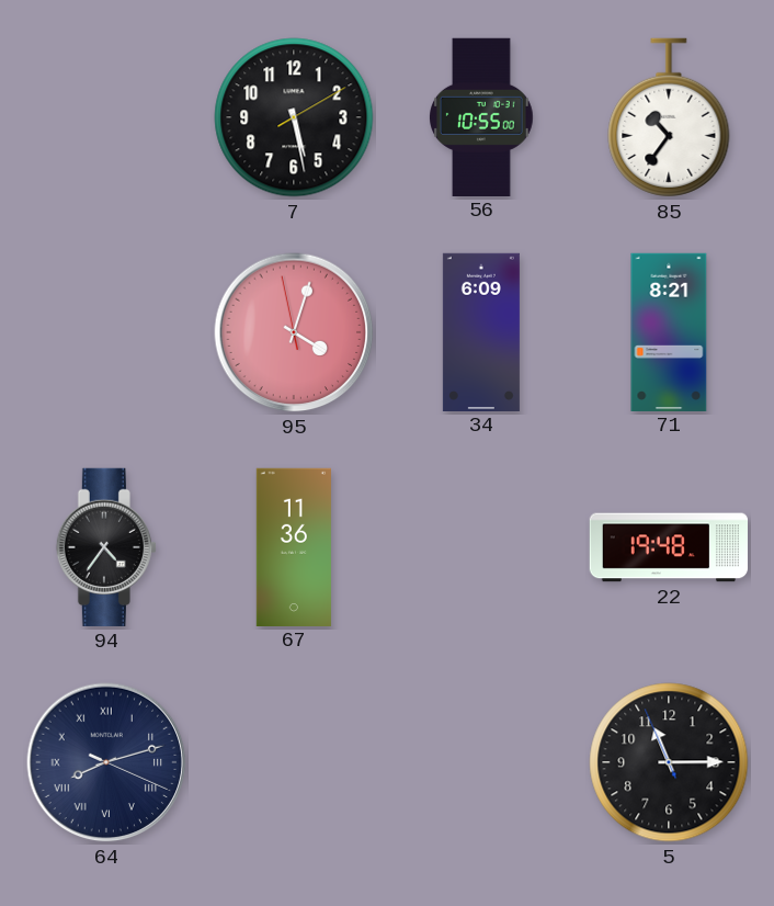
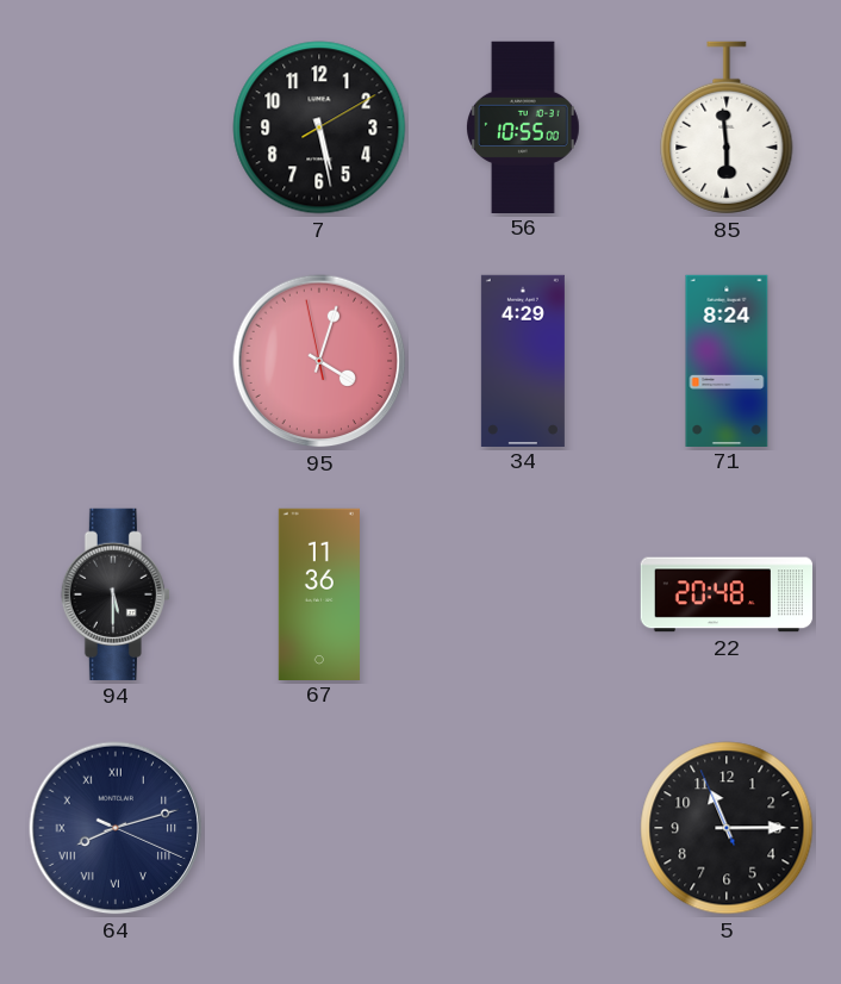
85: 10:36 -> 5:59 (727, 127)
34: 6:09 -> 4:29 (523, 360)
71: 8:21 -> 8:24 (727, 360)
94: 4:36 -> 5:30 (116, 594)
22: 19:48 -> 20:48 (725, 594)
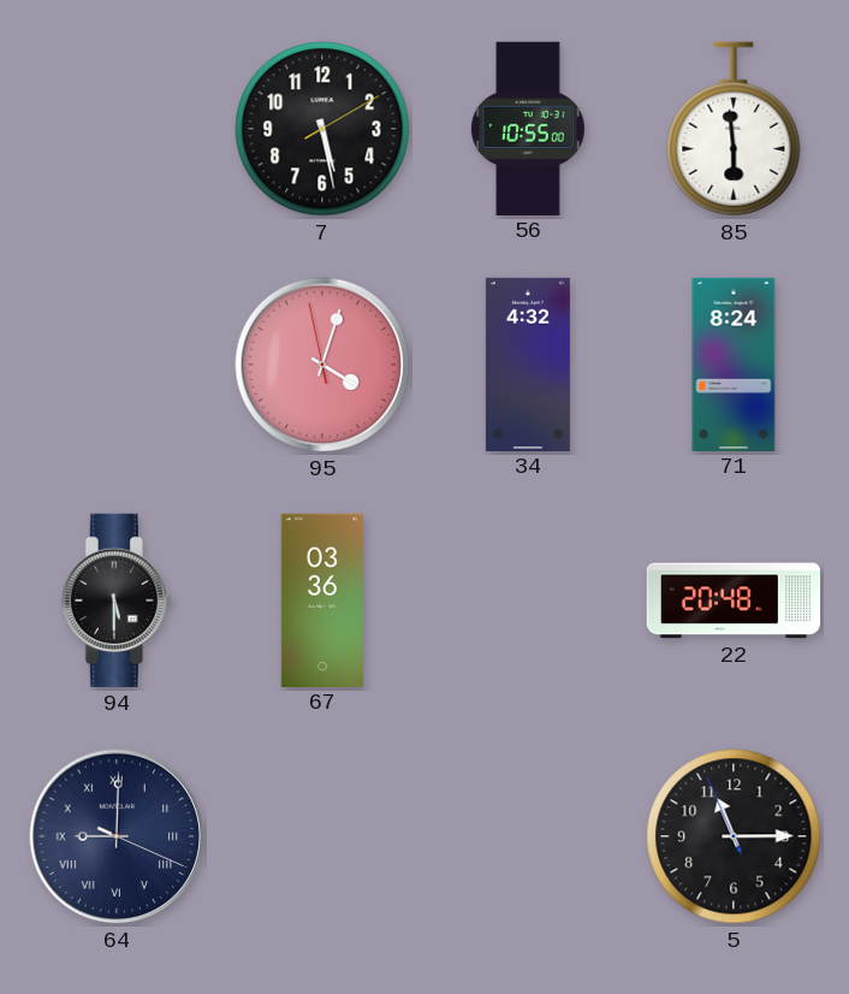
34: 4:29 -> 4:32 (528, 363)
67: 11:36 -> 03:36 (322, 599)
64: 8:12 -> 9:00 (117, 836)
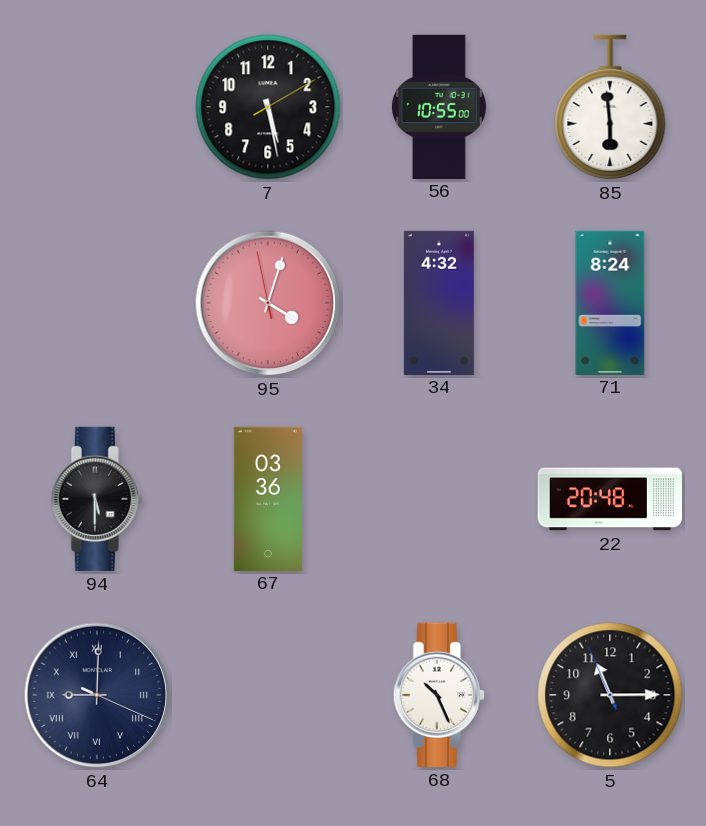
68: none -> 10:26 (439, 695)
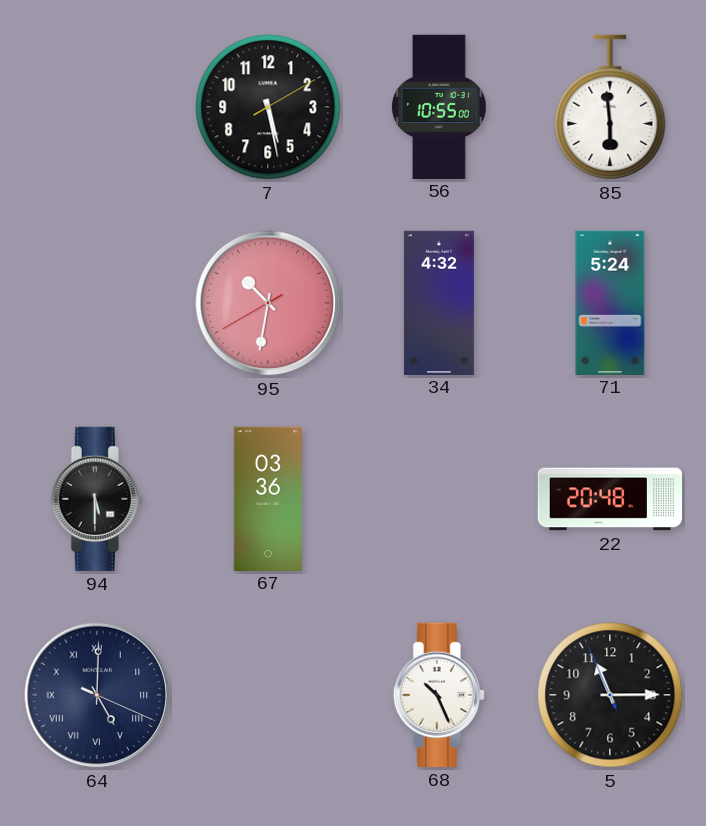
95: 4:02 -> 10:31 (268, 303)
71: 8:24 -> 5:24 (610, 302)
64: 9:00 -> 5:00 (97, 695)
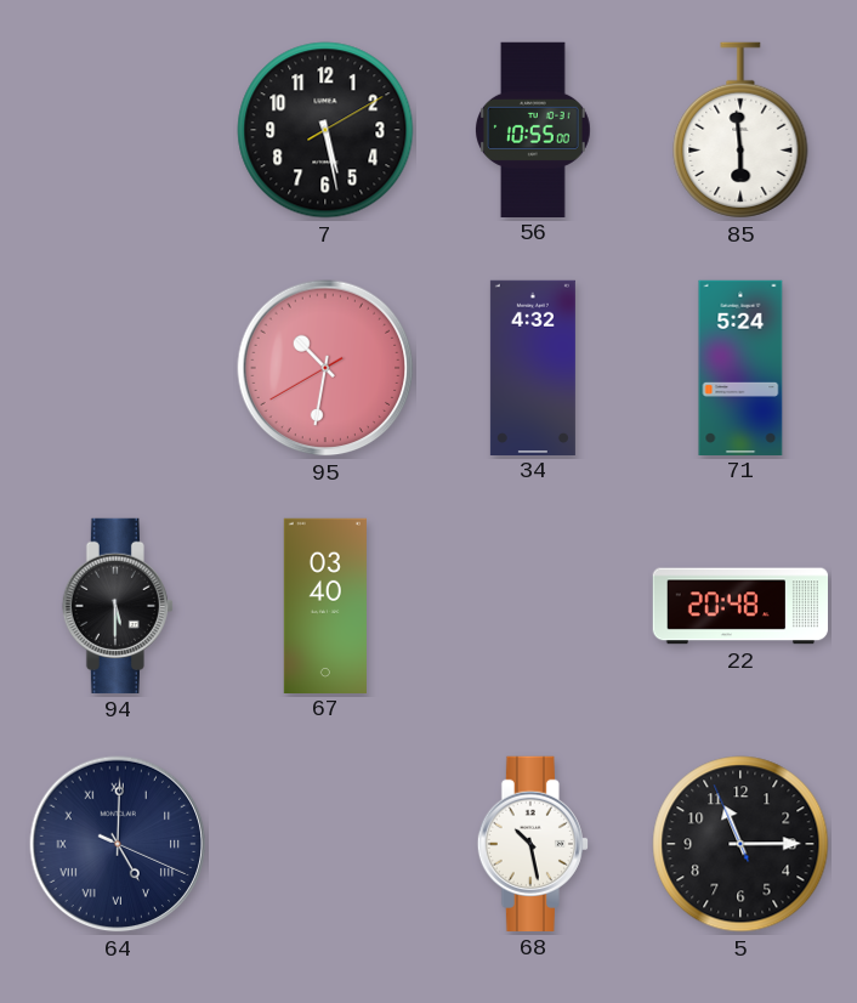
67: 03:36 -> 03:40 (325, 605)
68: 10:26 -> 10:28 (533, 844)
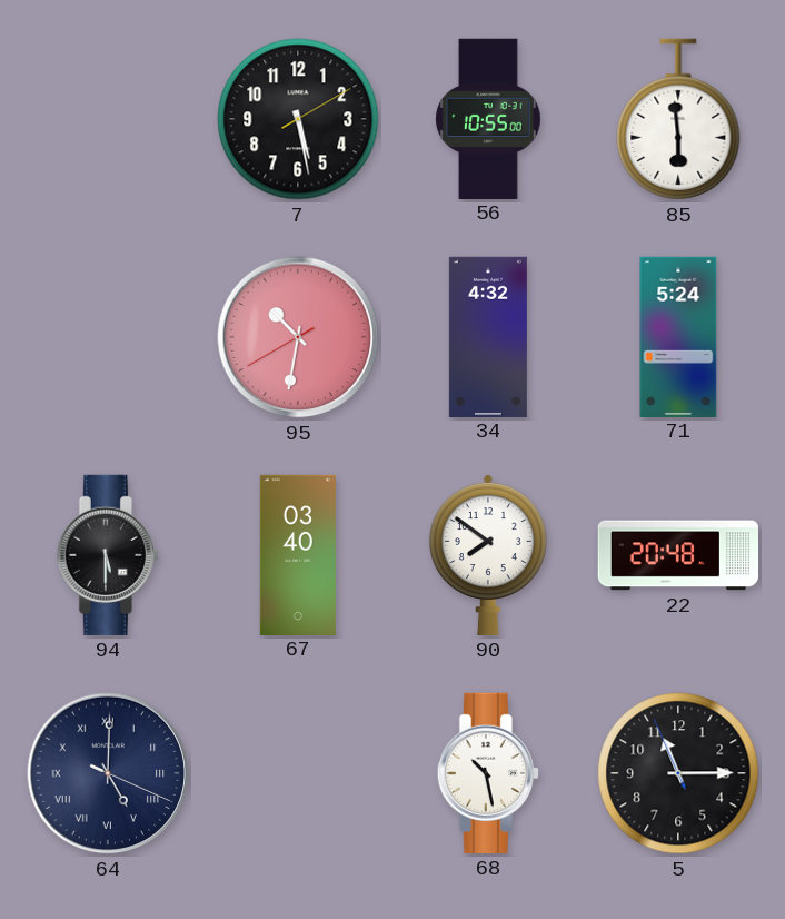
90: none -> 7:51 (488, 555)
